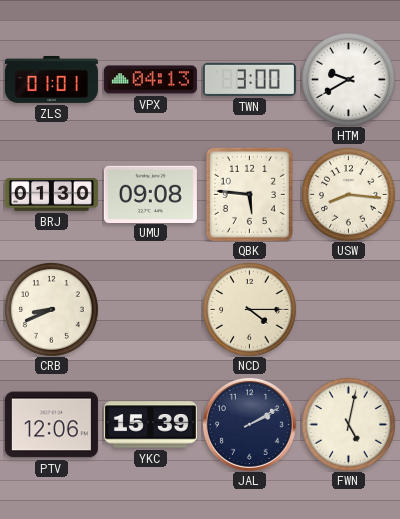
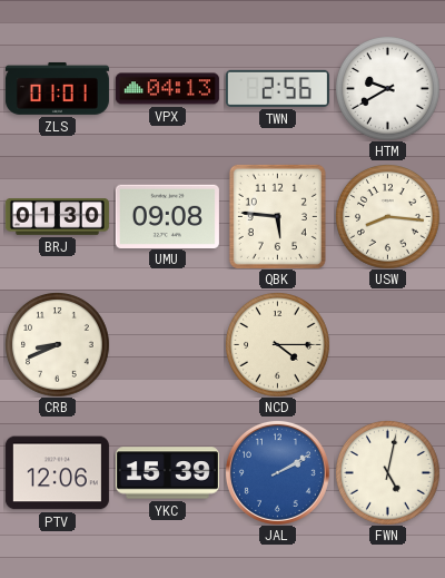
TWN: 3:00 -> 2:56 (277, 88)
JAL dial: navy -> blue (277, 472)
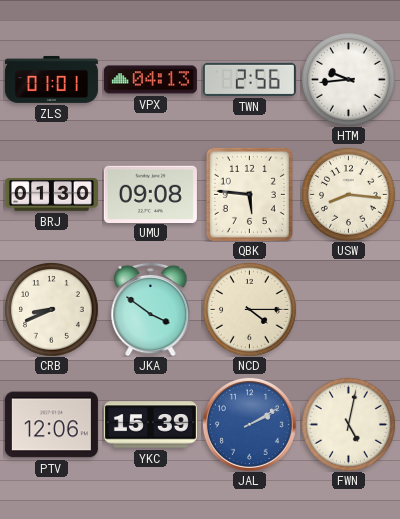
HTM: 9:40 -> 9:44 (349, 80)
JKA: none -> 3:51 (151, 309)
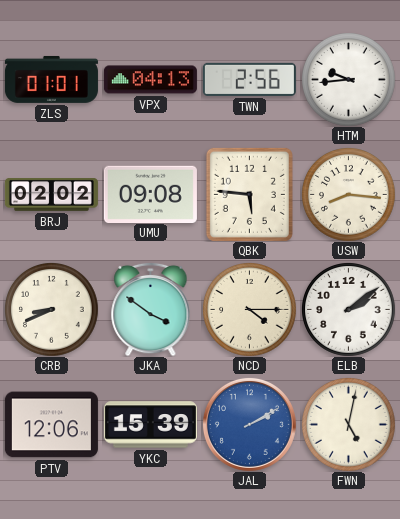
BRJ: 01:30 -> 02:02 (51, 195)
ELB: none -> 2:09 (349, 310)
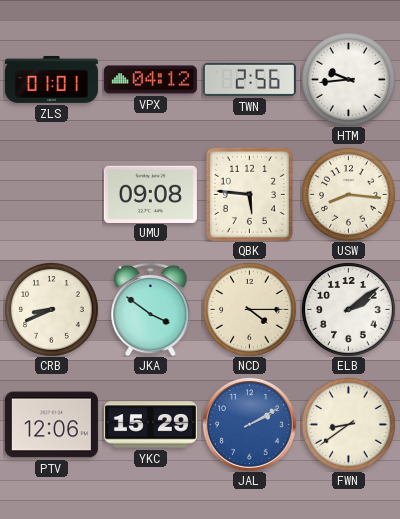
VPX: 04:13 -> 04:12 (150, 80)
BRJ: 02:02 -> none (51, 195)
YKC: 15:39 -> 15:29 (150, 425)
FWN: 5:02 -> 8:39 (349, 425)
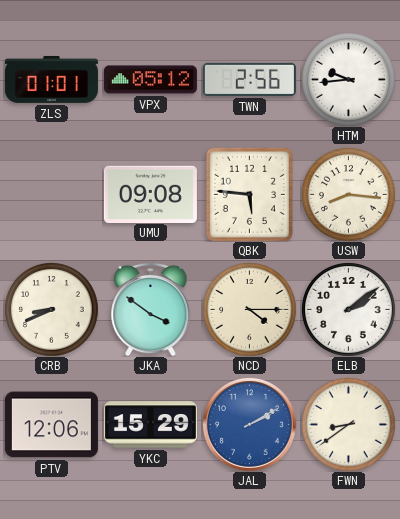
VPX: 04:12 -> 05:12 (150, 80)
